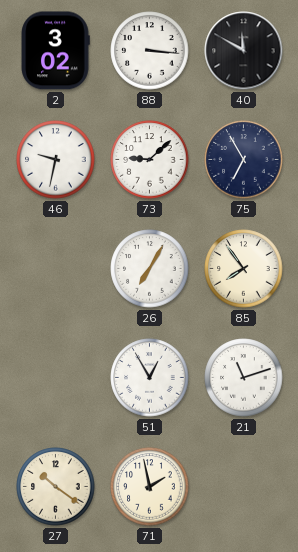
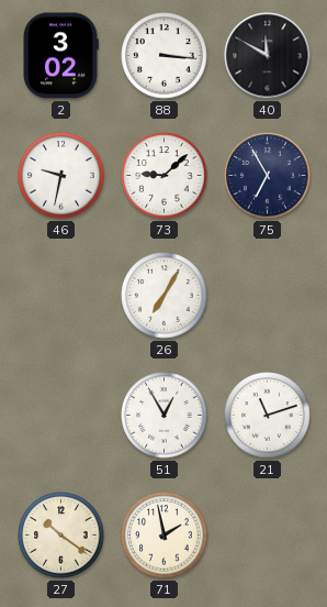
85: 7:54 -> none (244, 269)
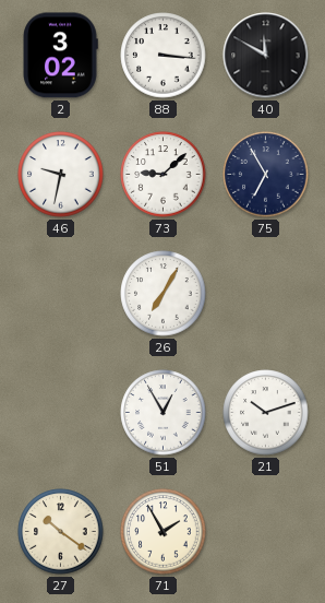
21: 11:12 -> 10:12 (266, 413)
71: 1:58 -> 1:55 (164, 532)
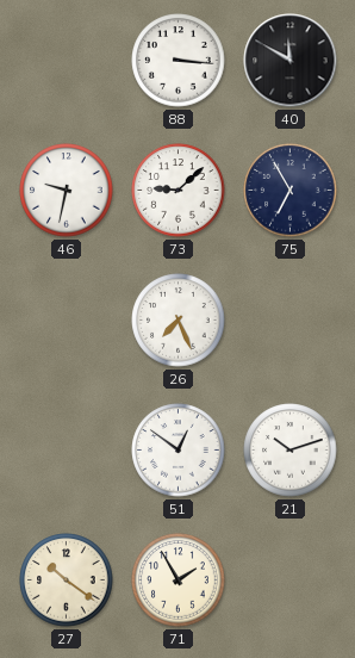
2: 3:02 -> none (60, 56)
26: 7:05 -> 7:26 (179, 321)
51: 12:55 -> 12:51 (179, 451)
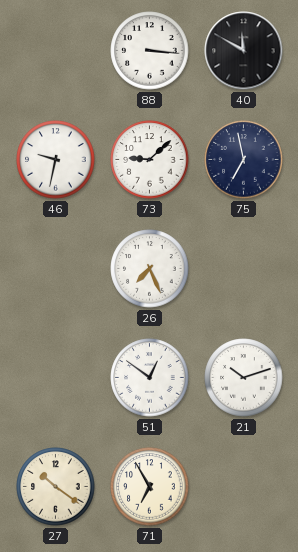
75: 6:55 -> 6:58 (244, 160)
71: 1:55 -> 6:55 (150, 487)
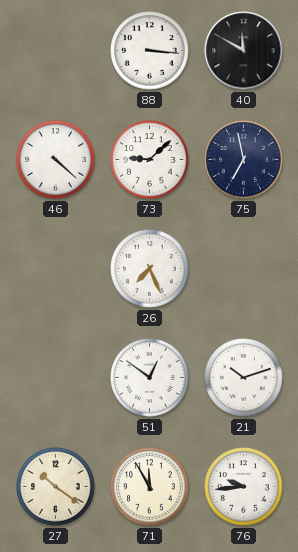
46: 9:32 -> 4:22 (56, 160)
71: 6:55 -> 11:55 (150, 487)
76: none -> 9:44 (244, 487)
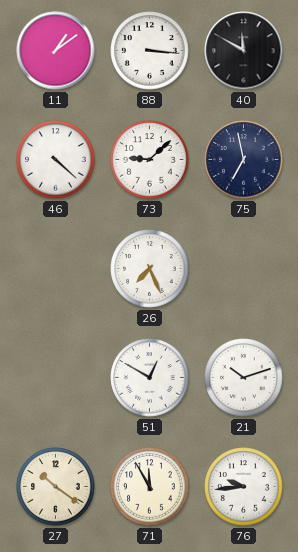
11: none -> 1:09 (56, 51)
51: 12:51 -> 12:50 (150, 378)
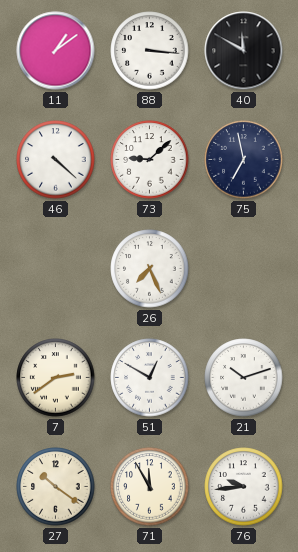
7: none -> 2:39 (56, 378)
